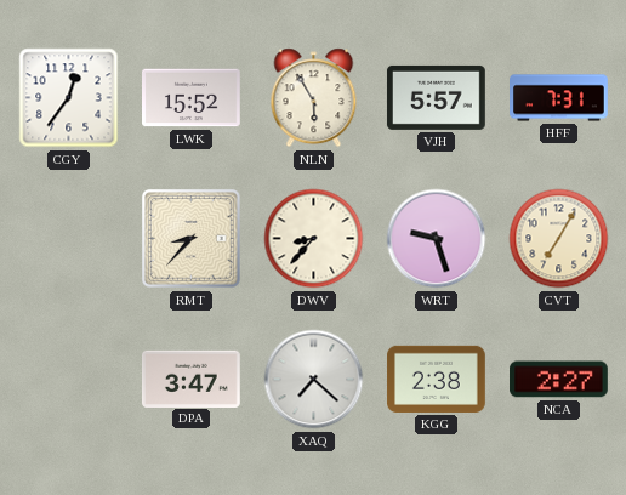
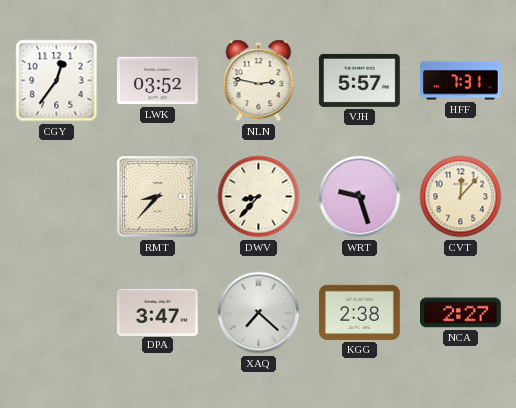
LWK: 15:52 -> 03:52 (158, 81)
NLN: 5:55 -> 2:47 (259, 81)
CVT: 7:05 -> 12:07 (461, 197)
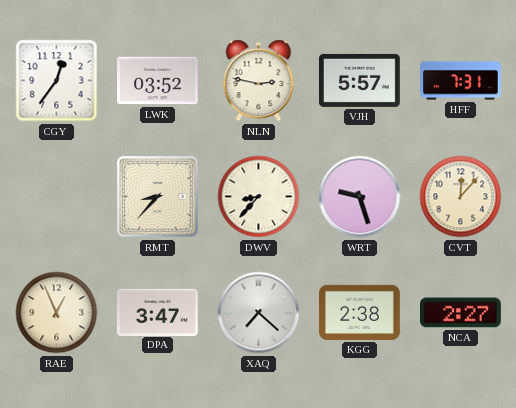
RAE: none -> 12:56 (57, 313)
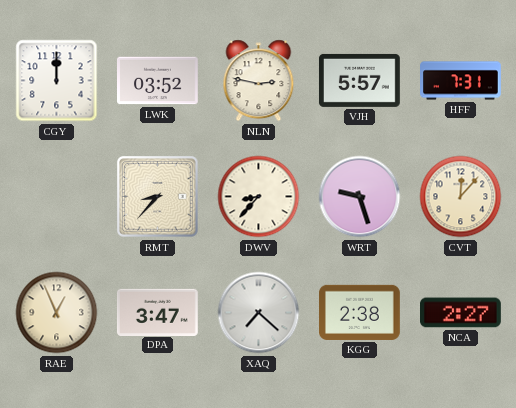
CGY: 12:36 -> 12:00 (57, 81)
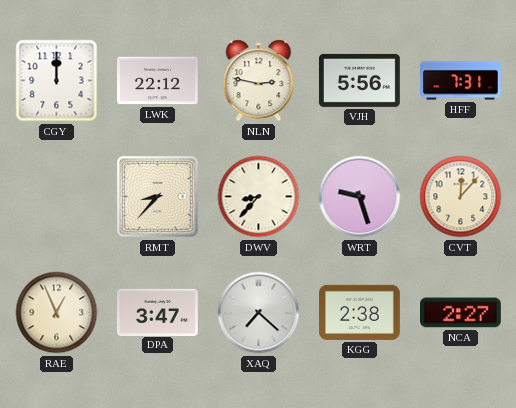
LWK: 03:52 -> 22:12 (158, 81)
VJH: 5:57 -> 5:56 (359, 80)
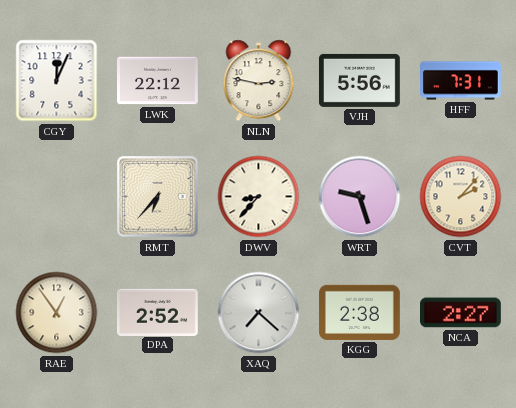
CGY: 12:00 -> 12:04 (57, 81)
RMT: 8:37 -> 6:37 (158, 197)
CVT: 12:07 -> 2:07 (461, 197)
RAE: 12:56 -> 12:54 (57, 313)
DPA: 3:47 -> 2:52 (158, 312)
